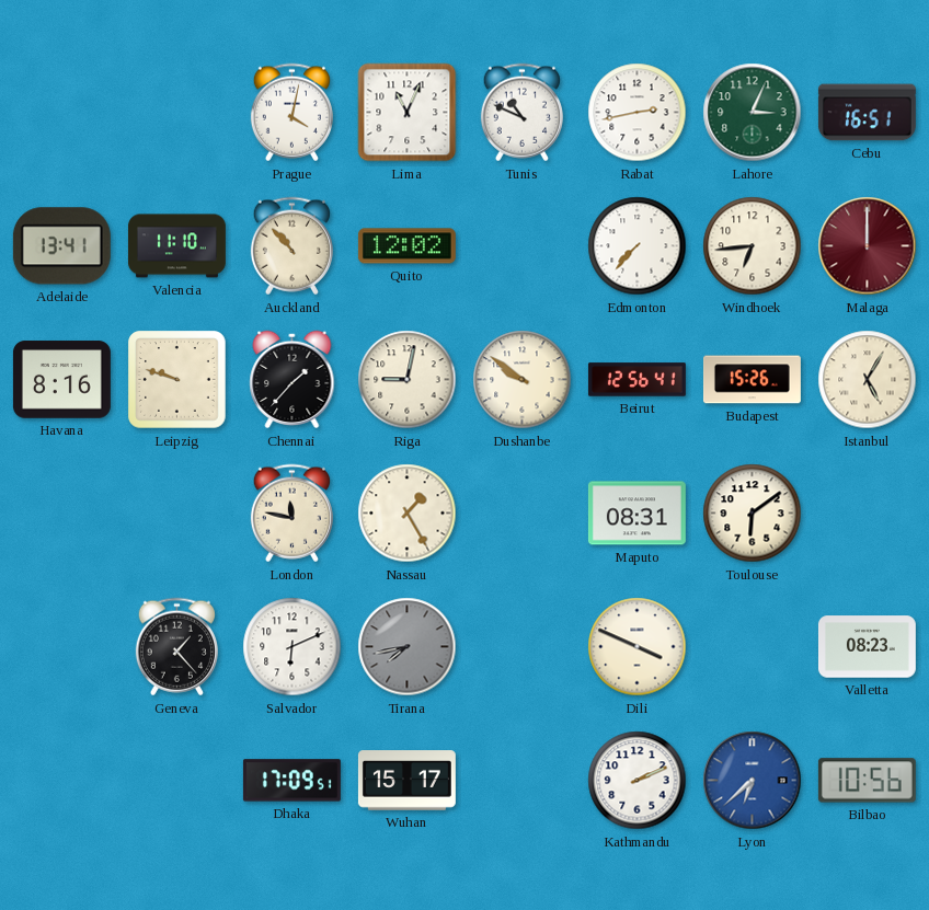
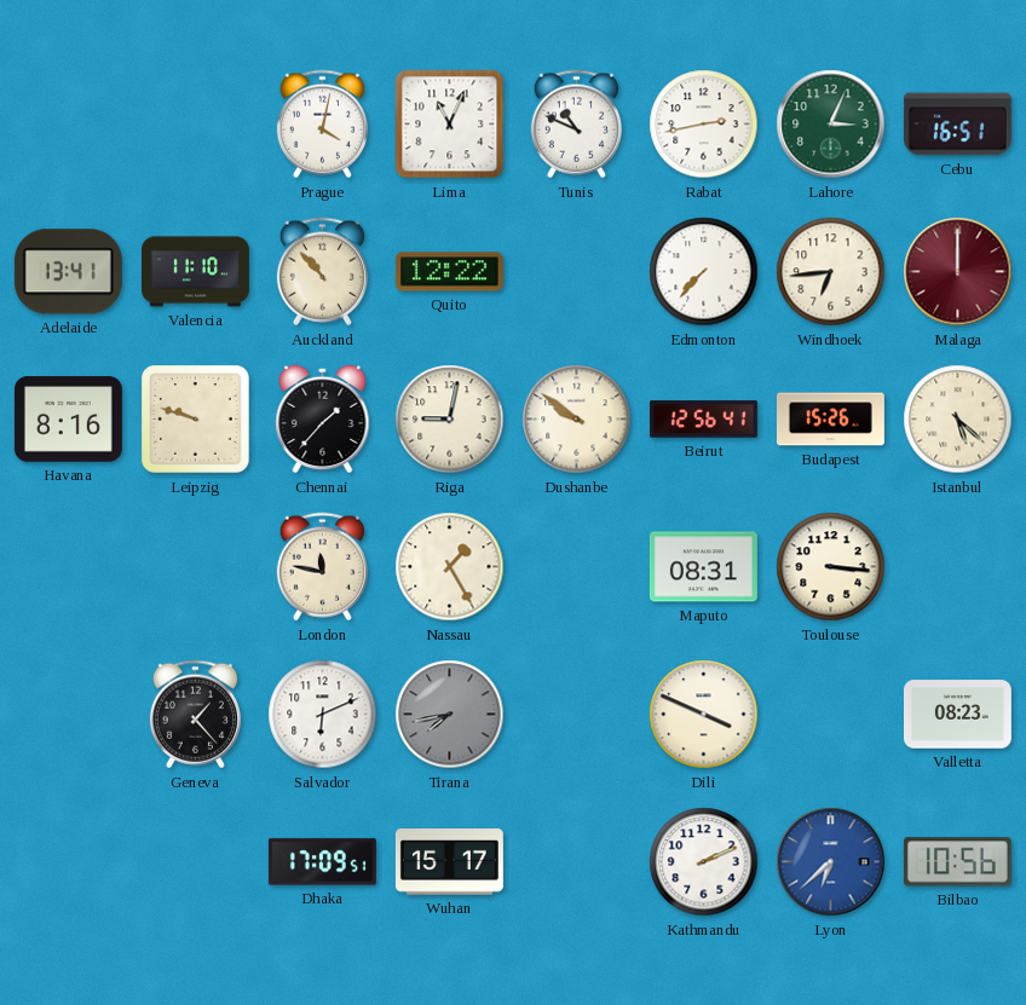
Quito: 12:02 -> 12:22 (449, 272)
Istanbul: 5:05 -> 5:22 (958, 420)
Toulouse: 6:09 -> 3:16 (831, 567)
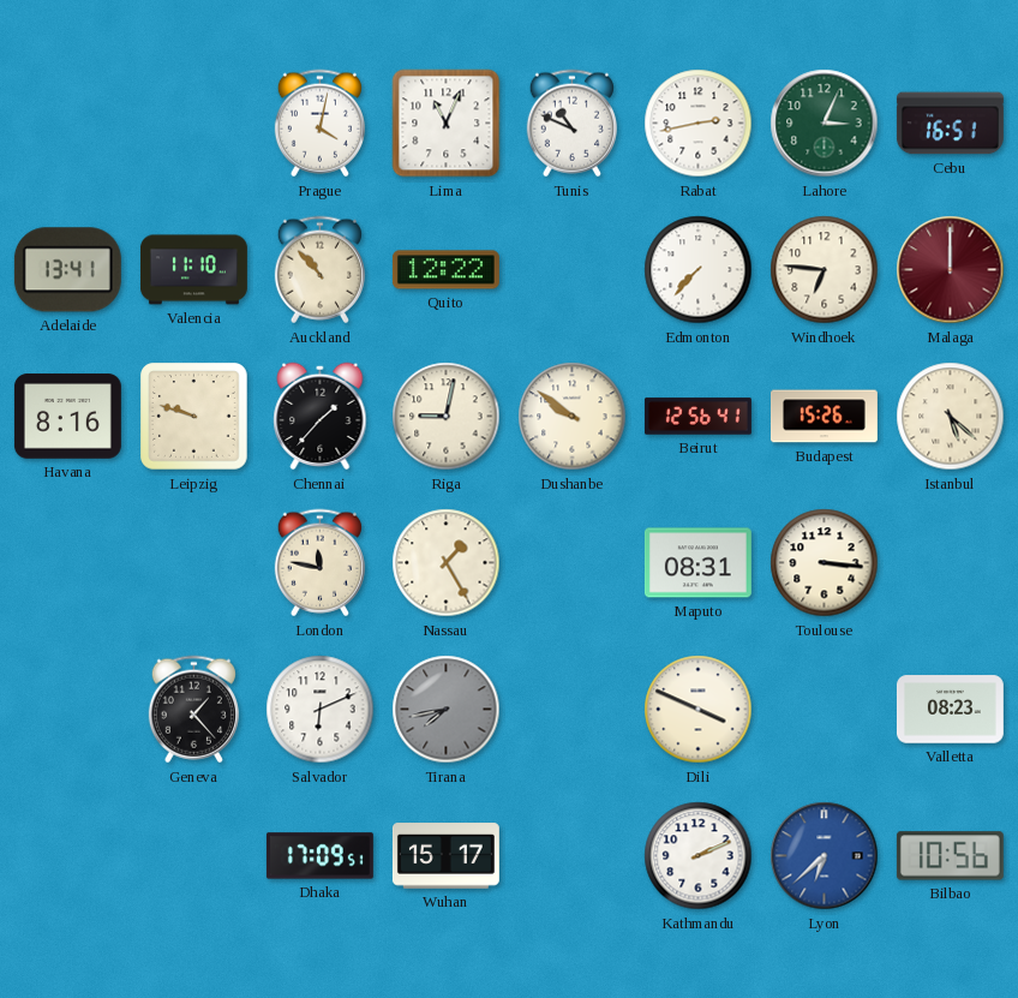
Windhoek: 6:44 -> 6:46 (825, 270)
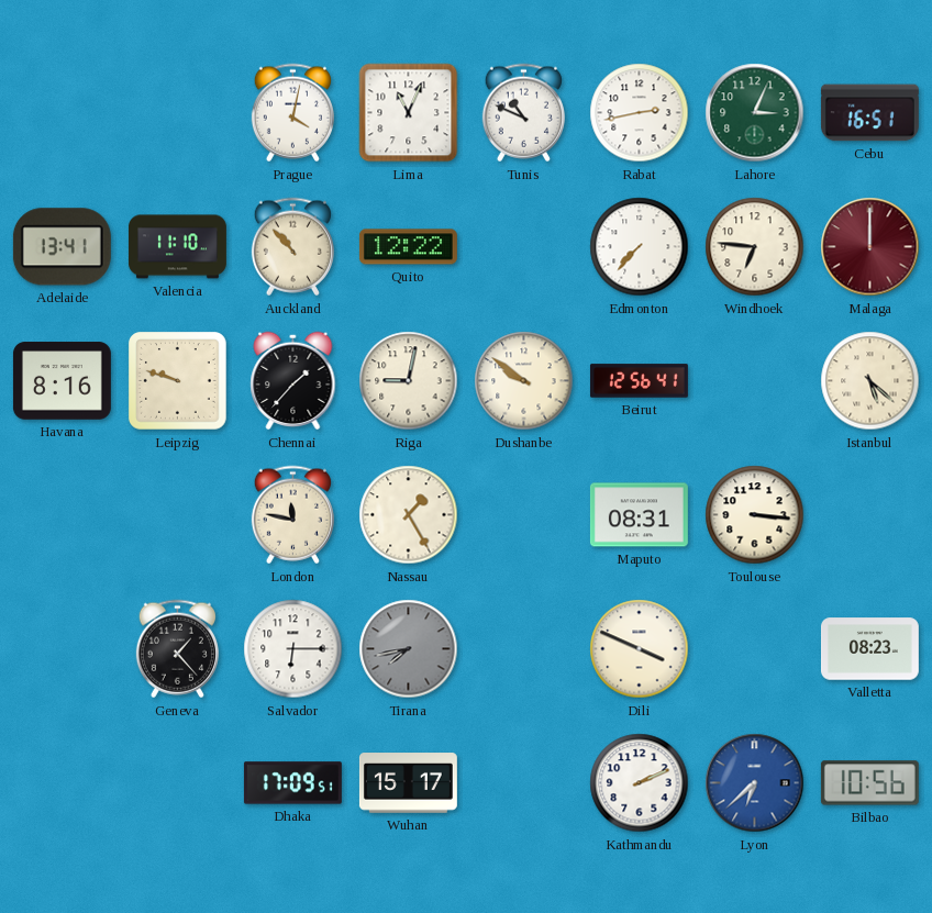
Budapest: 15:26 -> none (824, 417)
Salvador: 6:11 -> 6:15 (293, 649)
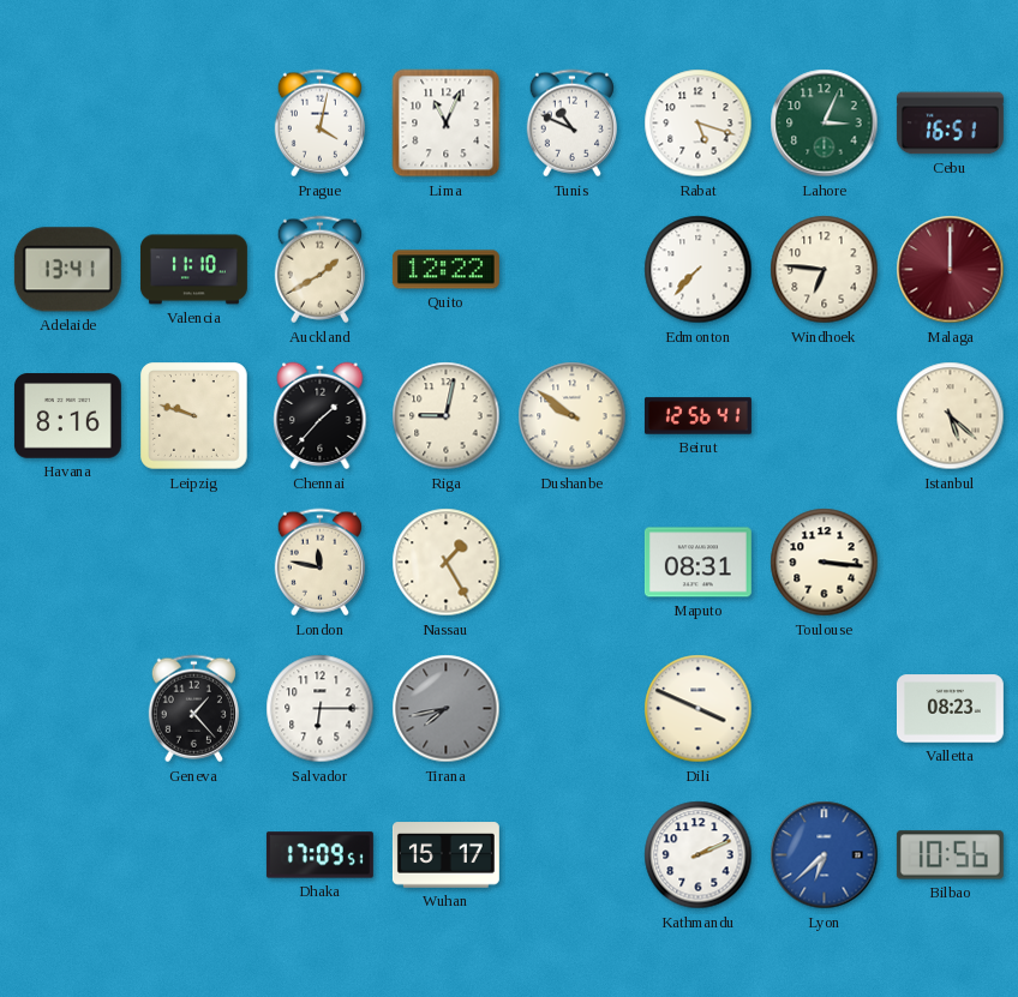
Rabat: 2:43 -> 5:18 (699, 124)
Auckland: 10:53 -> 1:40 (319, 270)
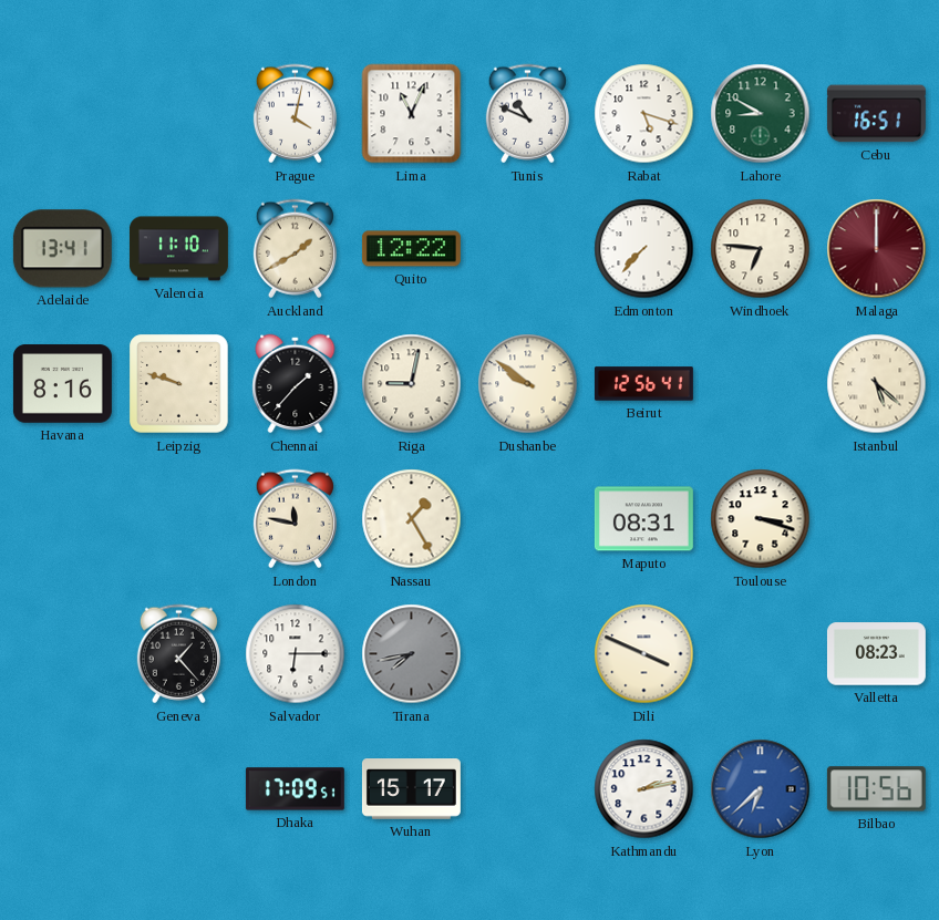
Lahore: 3:04 -> 8:50 (761, 114)
Toulouse: 3:16 -> 3:18 (761, 519)
Kathmandu: 2:11 -> 2:13 (644, 789)
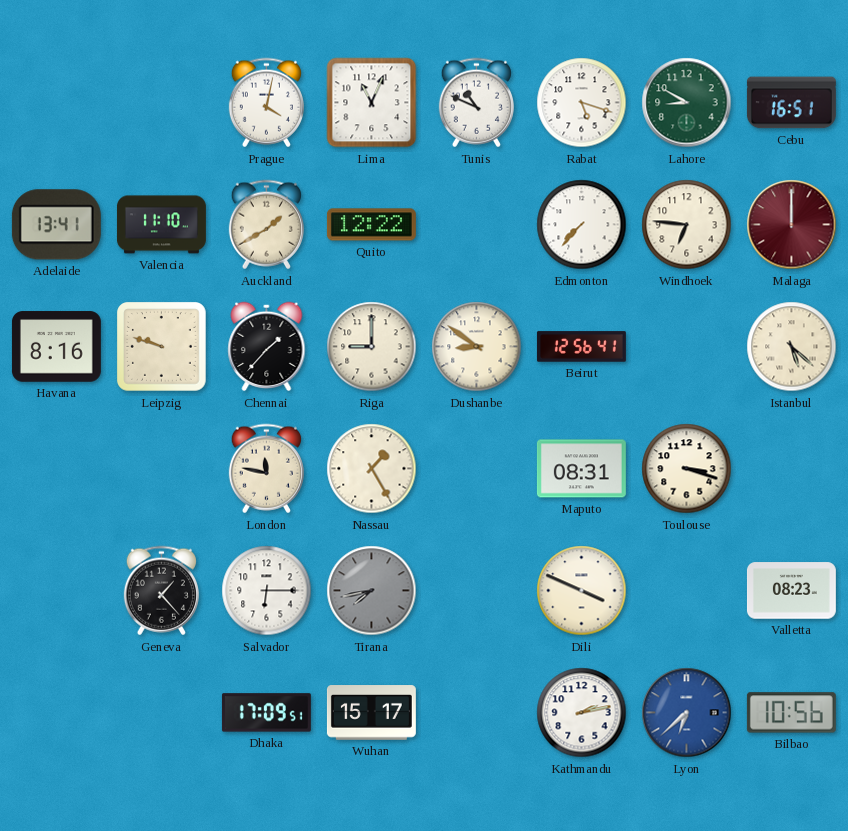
Riga: 9:02 -> 9:00 (372, 347)
Dushanbe: 9:51 -> 8:51 (477, 347)
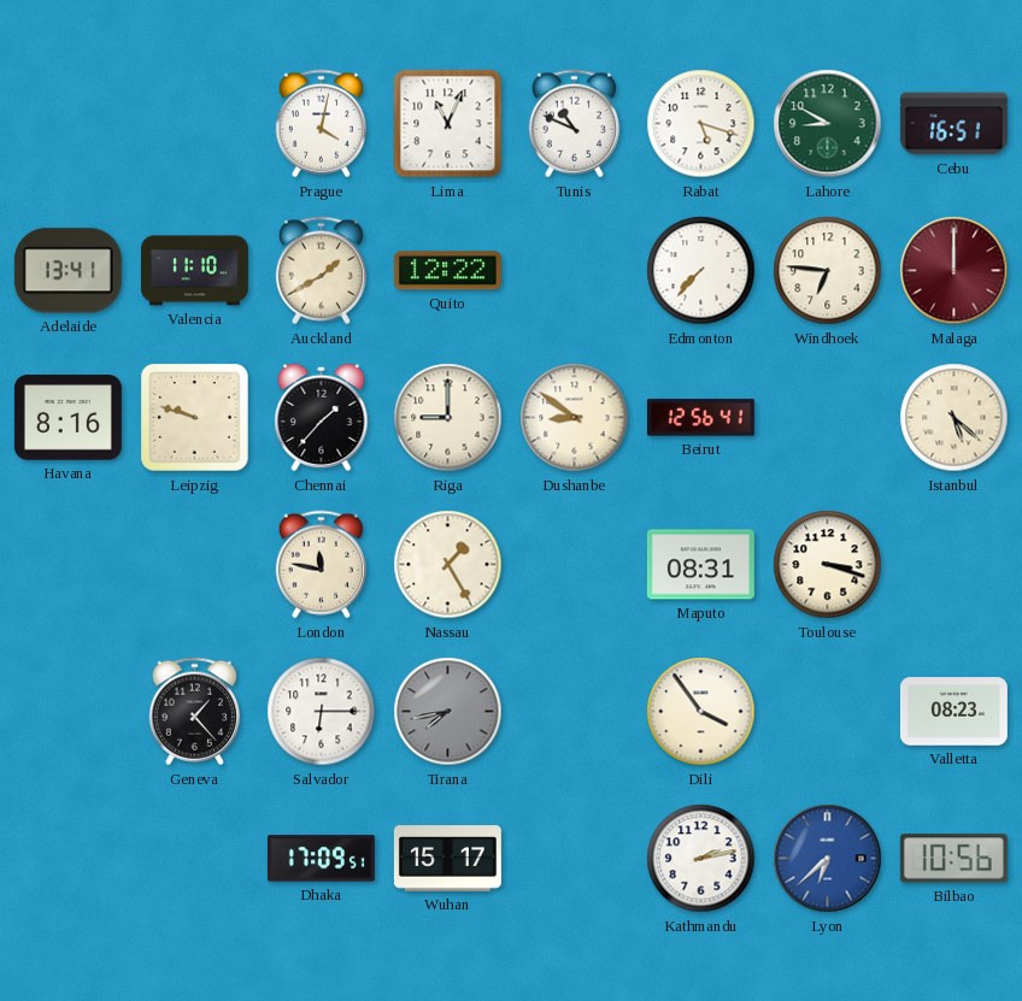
Dili: 3:49 -> 3:54 (701, 712)
